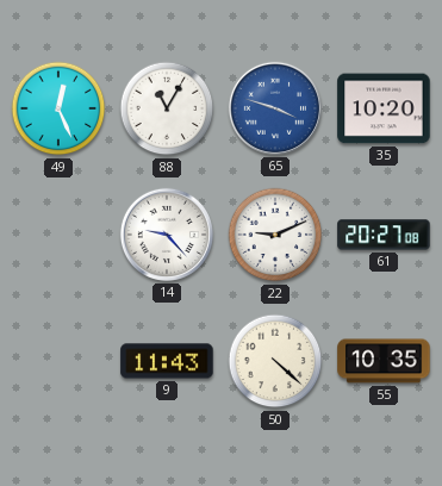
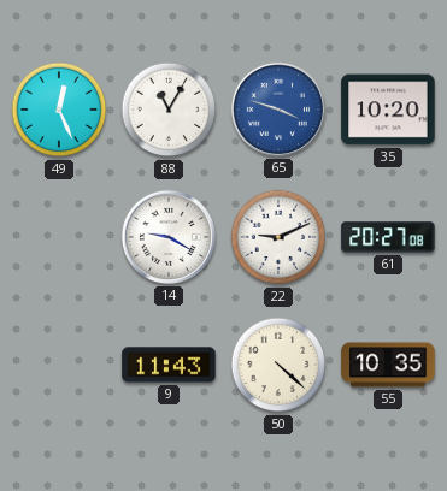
14: 9:23 -> 9:20 (169, 237)
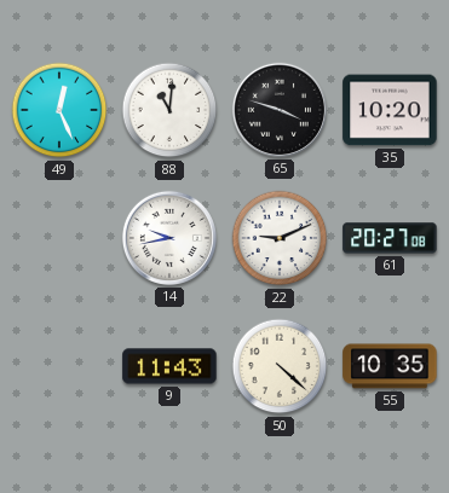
88: 11:05 -> 11:01 (169, 110)
65 dial: blue -> black (280, 110)
14: 9:20 -> 9:43 (169, 238)
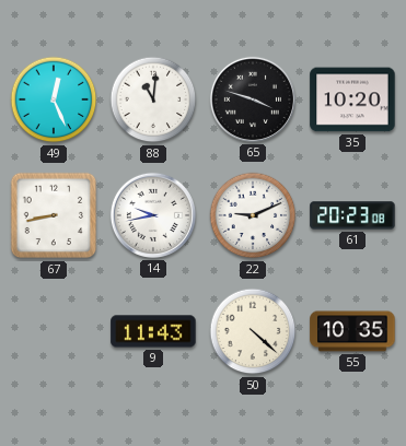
67: none -> 8:43 (54, 215)
61: 20:27 -> 20:23 (352, 215)
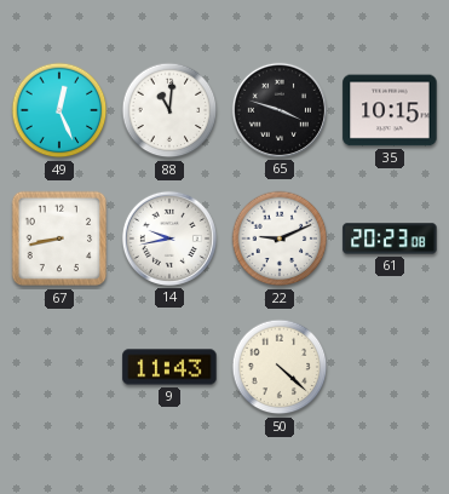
35: 10:20 -> 10:15 (390, 110)
55: 10:35 -> none (352, 331)
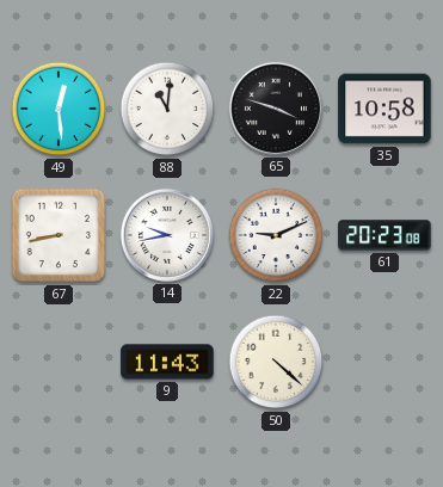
49: 12:26 -> 12:29 (59, 109)
35: 10:15 -> 10:58 (384, 109)
